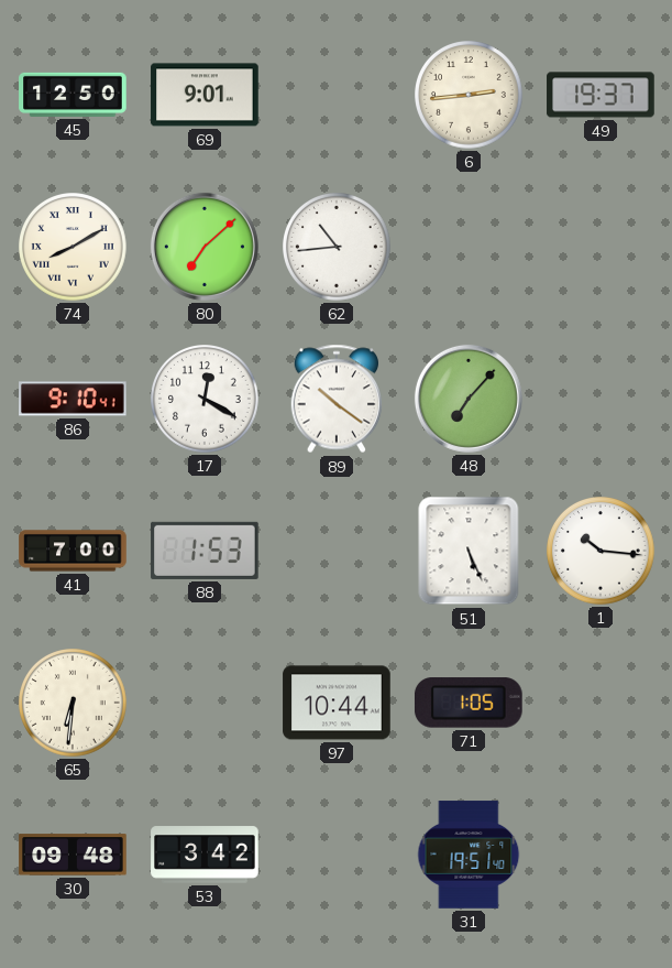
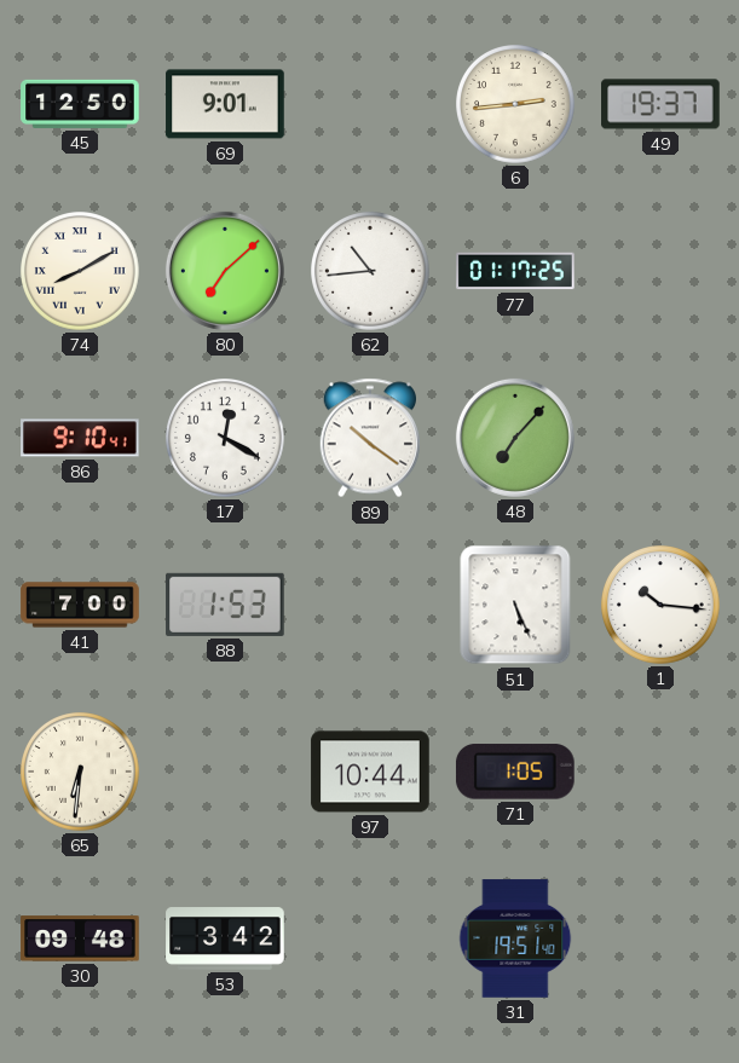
77: none -> 01:17 (515, 271)
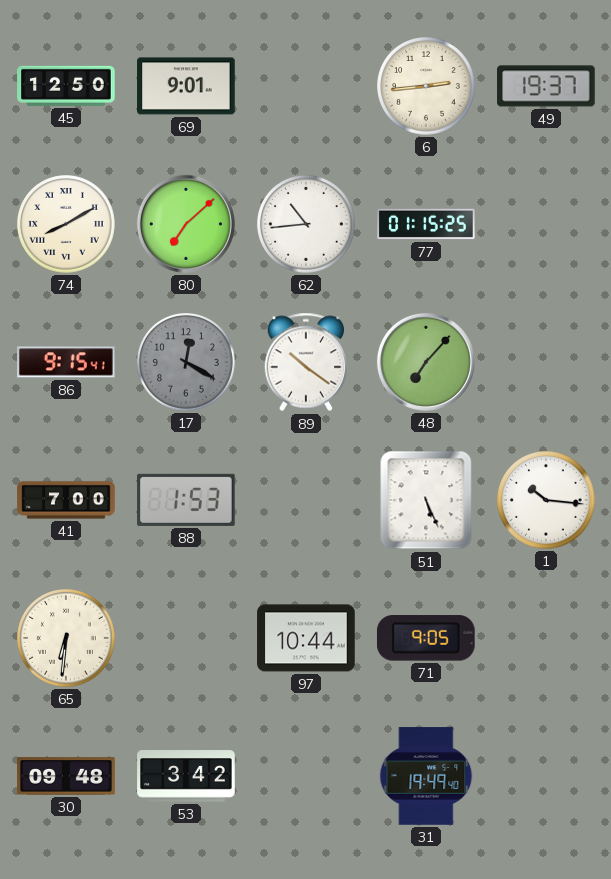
77: 01:17 -> 01:15 (426, 224)
86: 9:10 -> 9:15 (66, 362)
17 dial: white -> grey (187, 363)
71: 1:05 -> 9:05 (426, 638)
31: 19:51 -> 19:49 (426, 776)
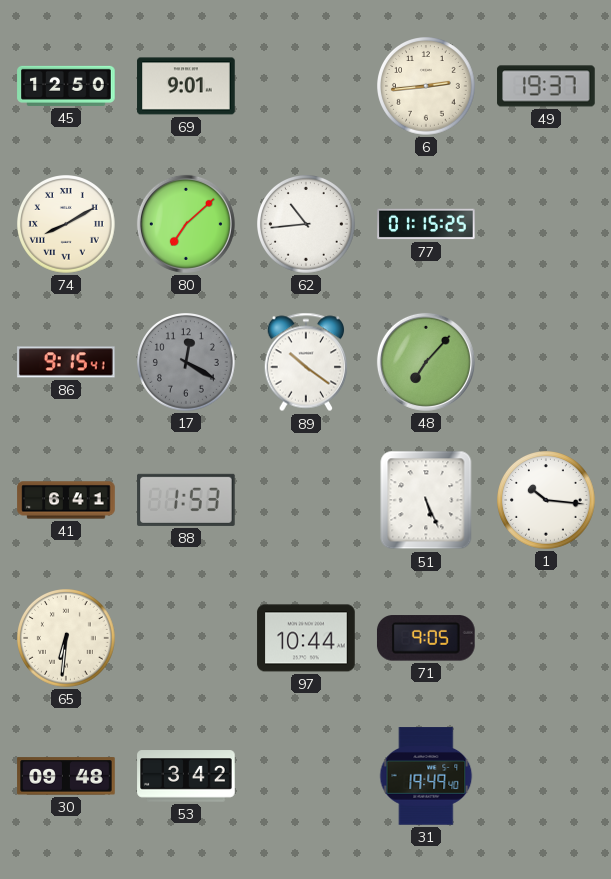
41: 7:00 -> 6:41 (66, 500)
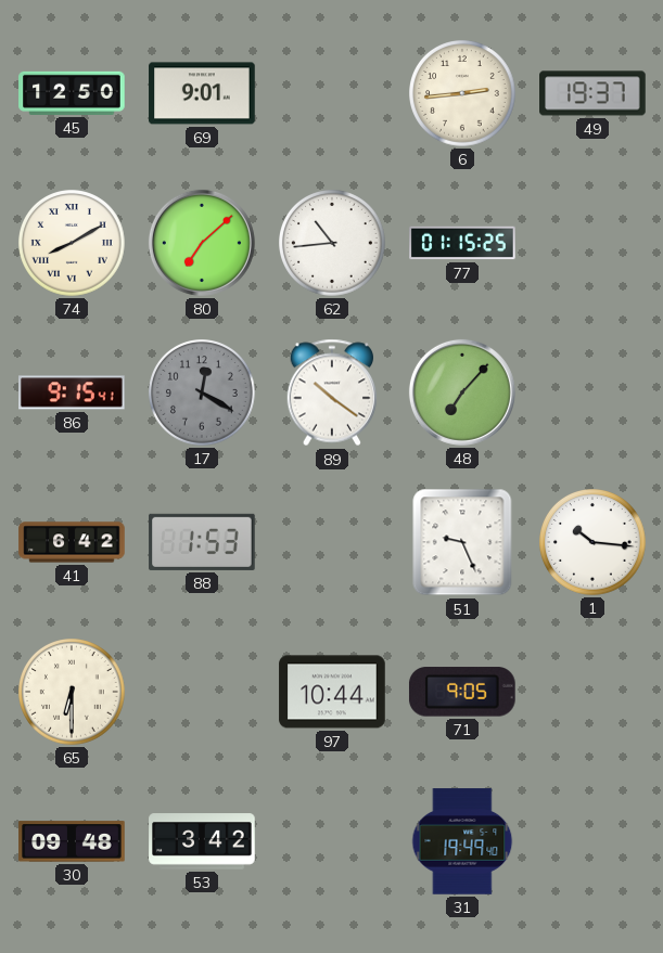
41: 6:41 -> 6:42 (72, 542)
51: 5:26 -> 9:26 (462, 542)
65: 6:31 -> 6:30 (73, 693)
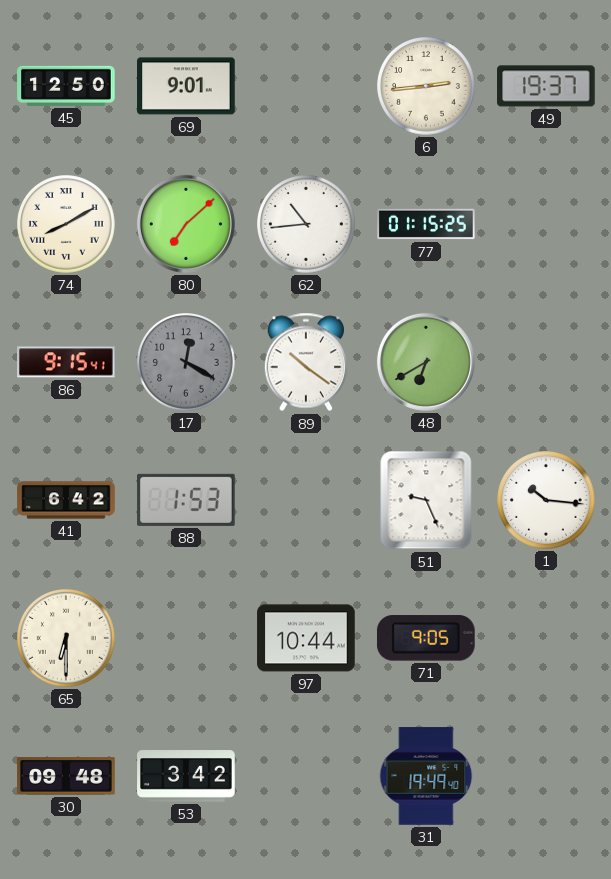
48: 7:07 -> 6:40 (426, 362)
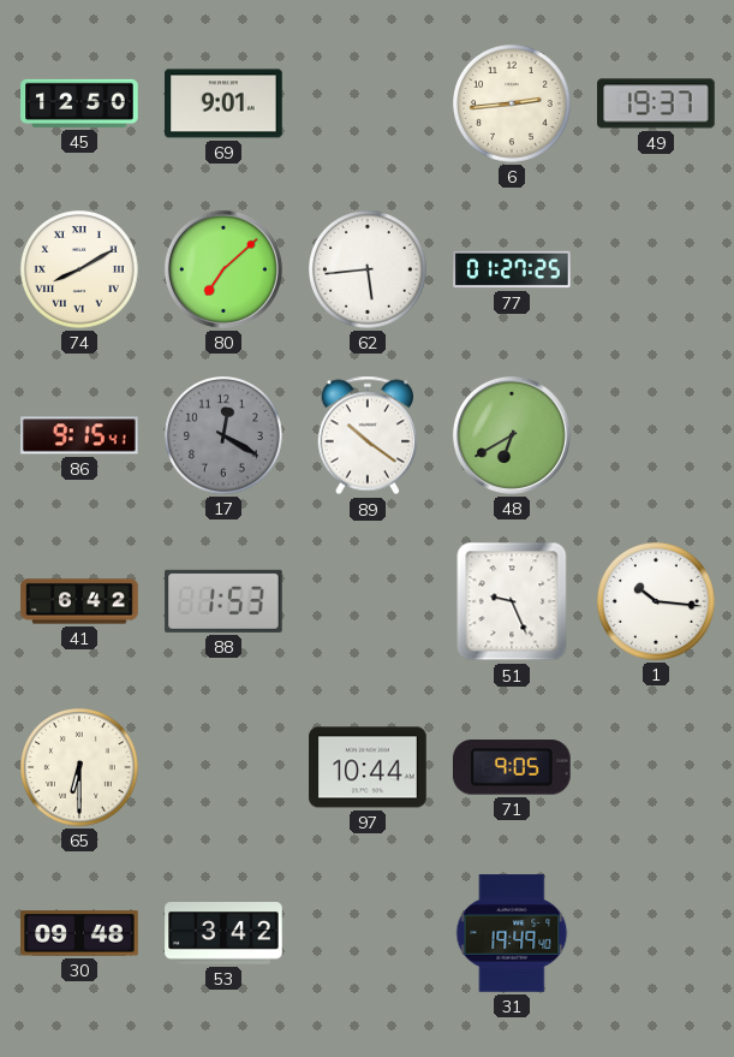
62: 10:44 -> 5:44 (369, 271)
77: 01:15 -> 01:27 (512, 269)
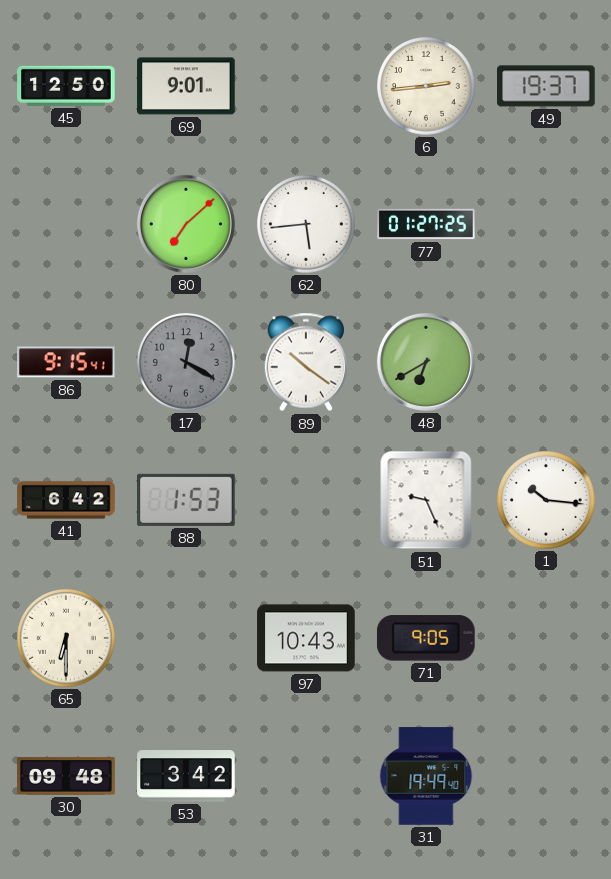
74: 8:10 -> none (80, 271)
97: 10:44 -> 10:43 (306, 638)
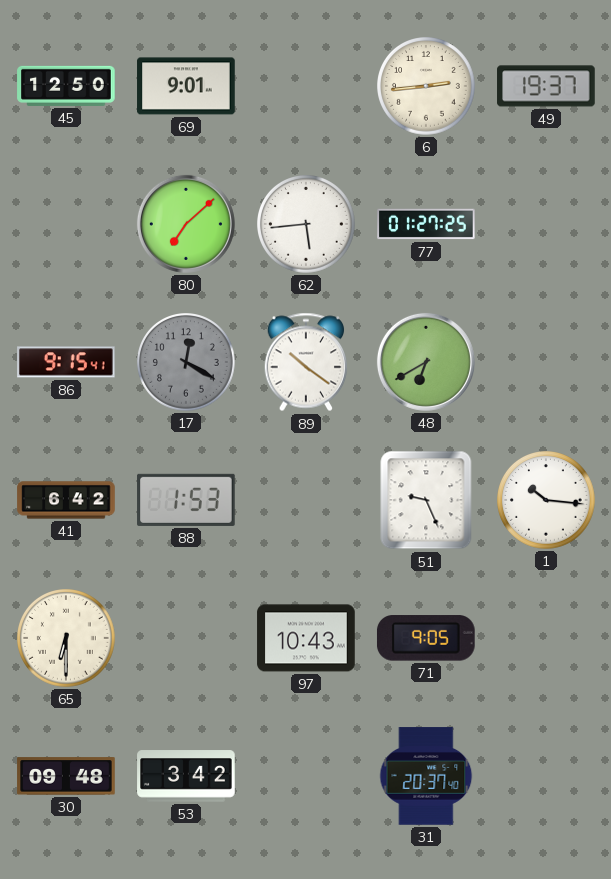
31: 19:49 -> 20:37 (426, 776)
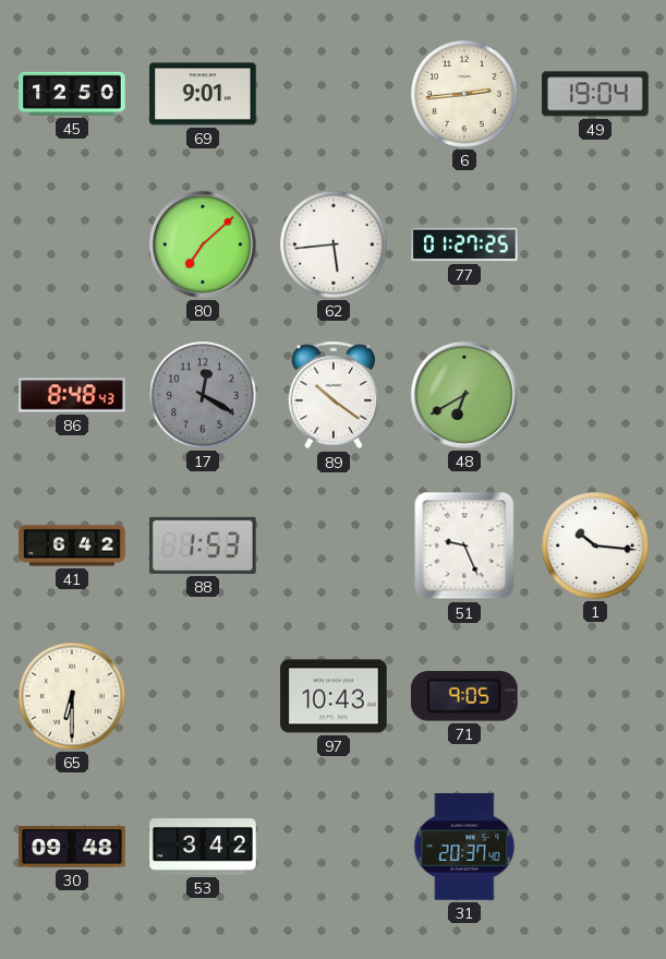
49: 19:37 -> 19:04 (595, 94)
86: 9:15 -> 8:48 (72, 395)
